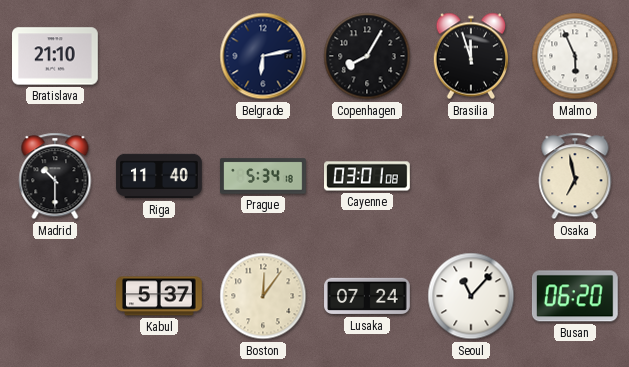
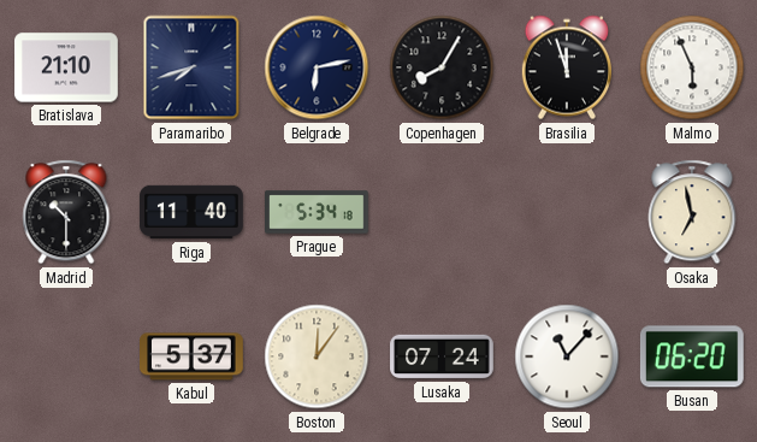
Paramaribo: none -> 7:42 (191, 67)
Cayenne: 03:01 -> none (368, 176)
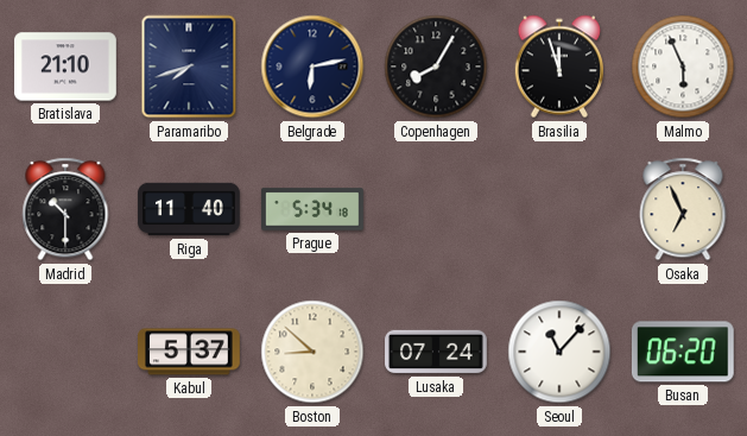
Osaka: 6:58 -> 6:56 (683, 209)
Boston: 12:06 -> 8:52 (312, 352)
